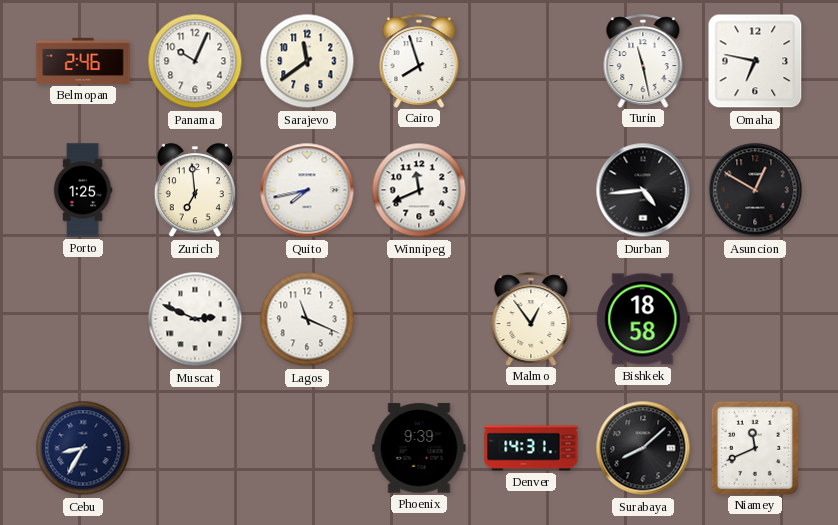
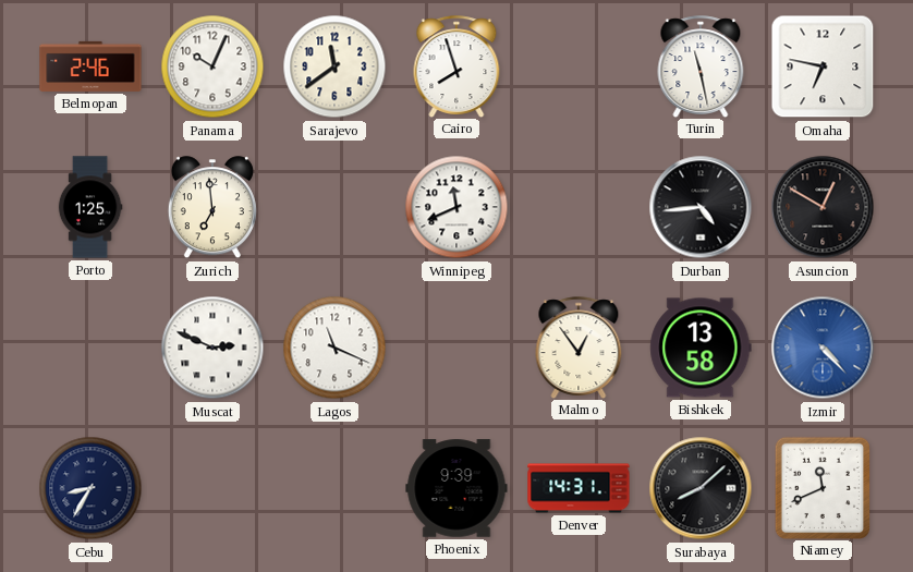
Quito: 7:43 -> none (307, 190)
Bishkek: 18:58 -> 13:58 (701, 348)
Izmir: none -> 4:23 (823, 348)
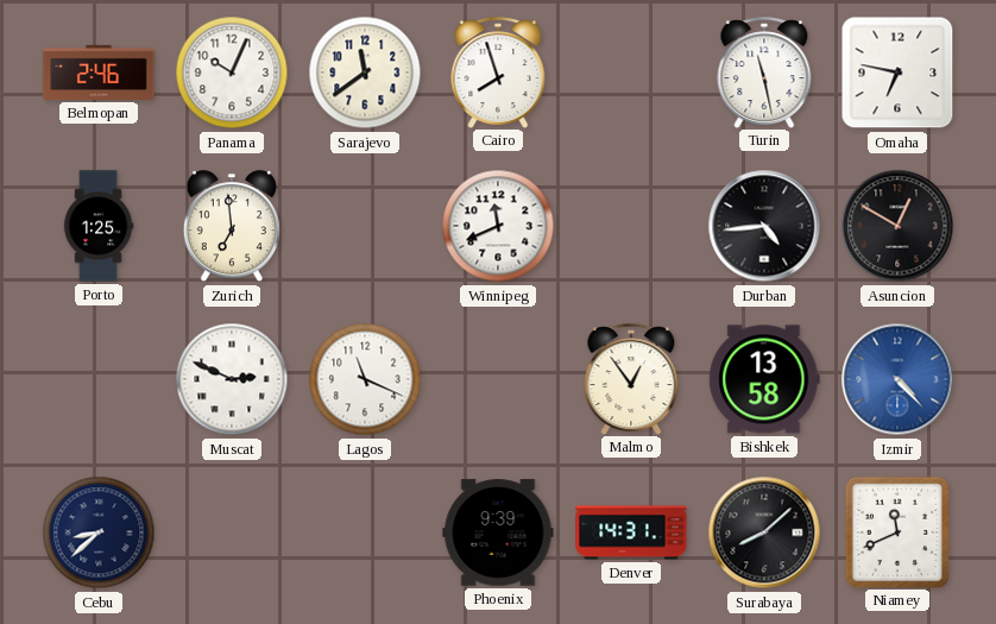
Cebu: 8:35 -> 8:38 (99, 532)
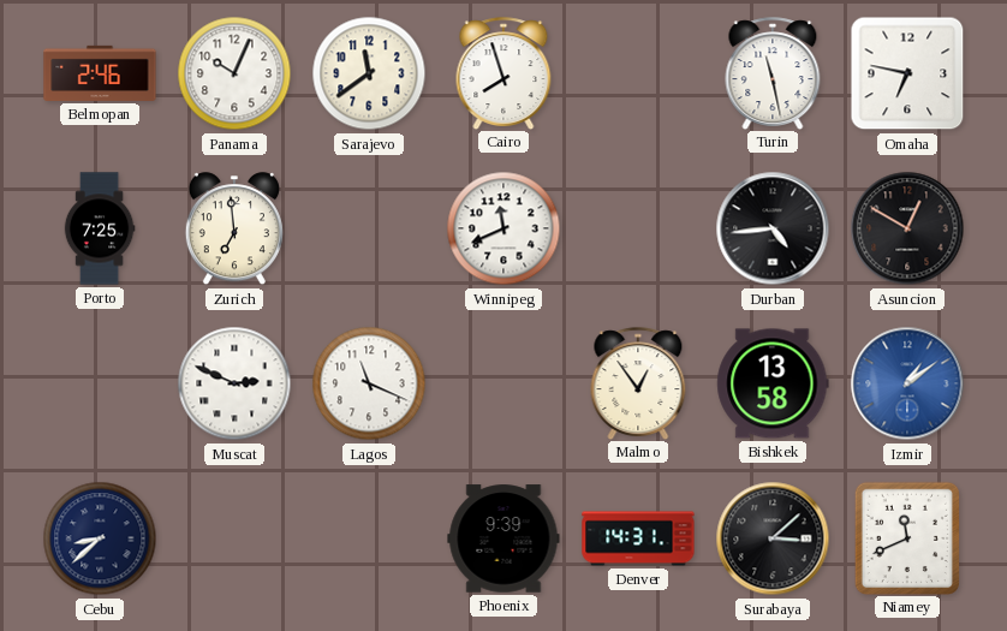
Porto: 1:25 -> 7:25 (100, 228)
Izmir: 4:23 -> 1:09 (907, 383)
Surabaya: 8:08 -> 3:08 (773, 538)
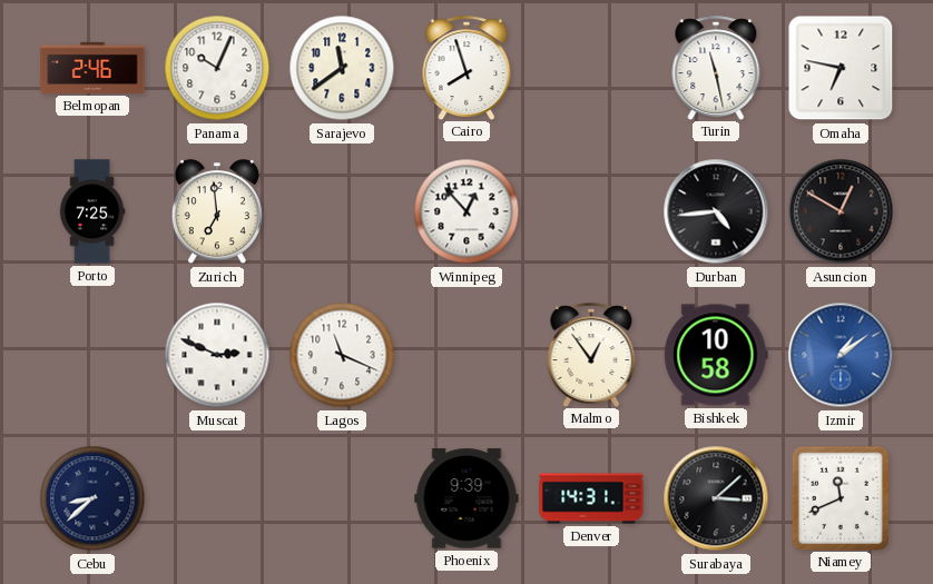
Winnipeg: 11:41 -> 12:53 (466, 211)
Bishkek: 13:58 -> 10:58 (716, 355)
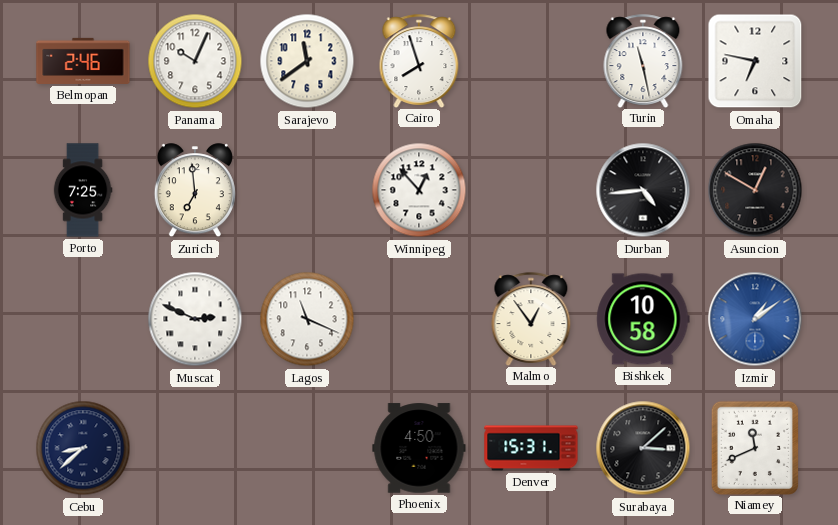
Phoenix: 9:39 -> 4:50 (419, 448)
Denver: 14:31 -> 15:31 (531, 448)
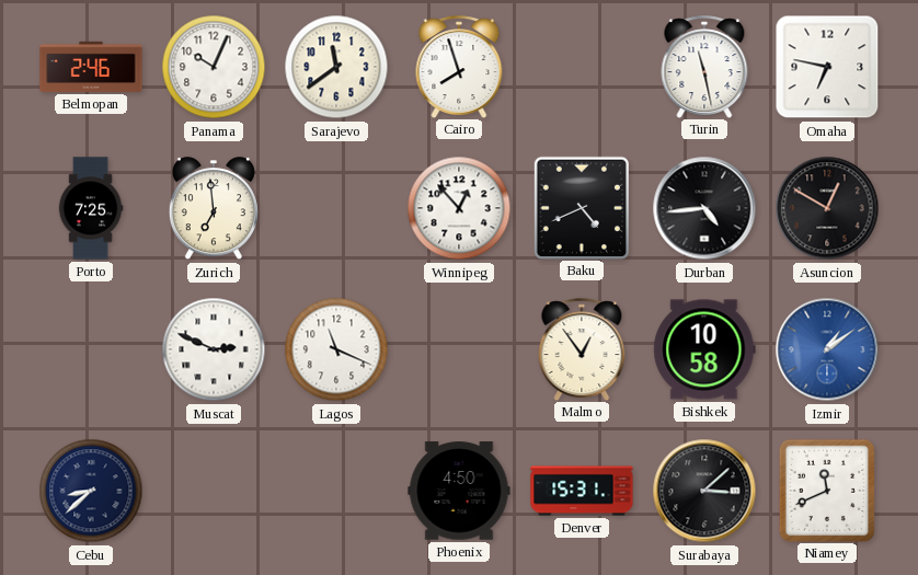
Baku: none -> 4:41 (582, 207)
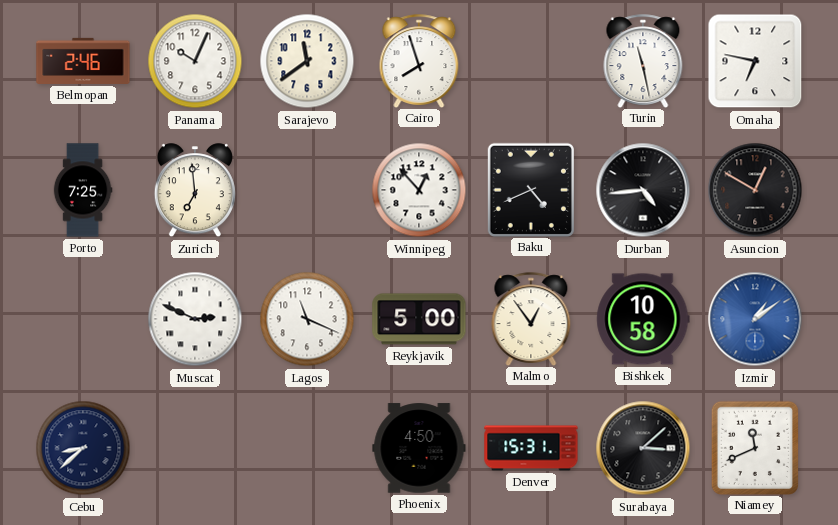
Reykjavik: none -> 5:00 (419, 319)
